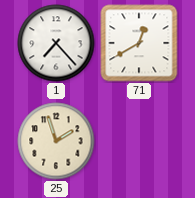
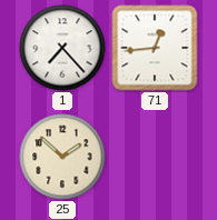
71: 12:40 -> 12:44 (155, 48)
25: 1:57 -> 1:52 (62, 157)
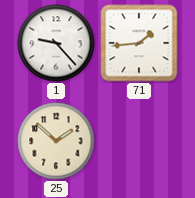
1: 7:23 -> 9:23 (56, 43)
71: 12:44 -> 1:44 (139, 43)
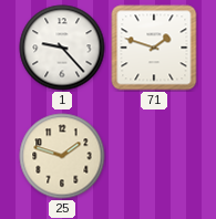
71: 1:44 -> 1:48 (154, 48)
25: 1:52 -> 1:48 (62, 156)
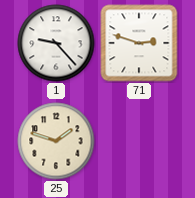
71: 1:48 -> 2:48 (139, 43)
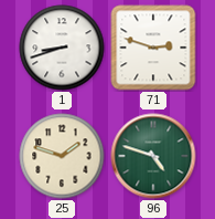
1: 9:23 -> 8:42 (62, 48)
96: none -> 4:48 (153, 156)
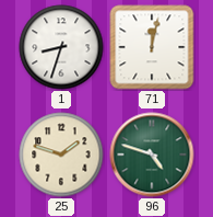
1: 8:42 -> 8:33 (61, 47)
71: 2:48 -> 12:02 (152, 47)
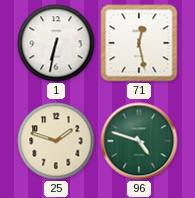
1: 8:33 -> 6:32 (56, 43)
71: 12:02 -> 12:28 (139, 43)
